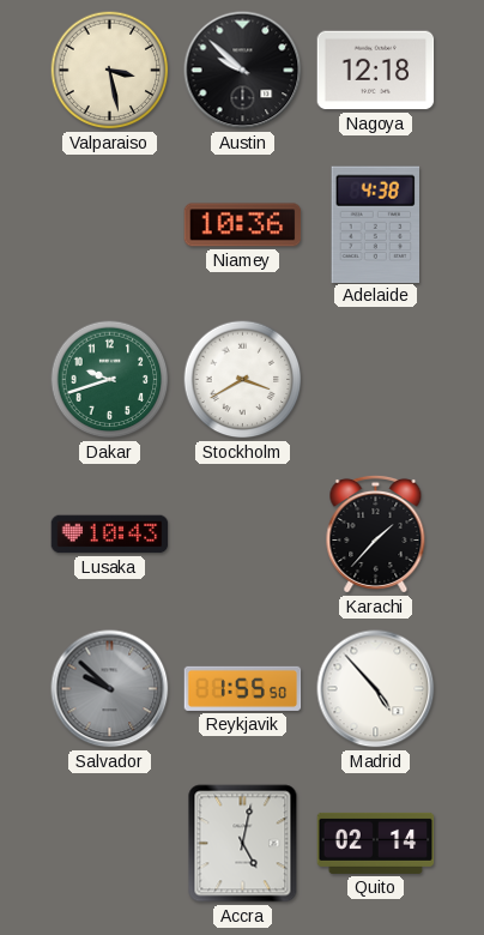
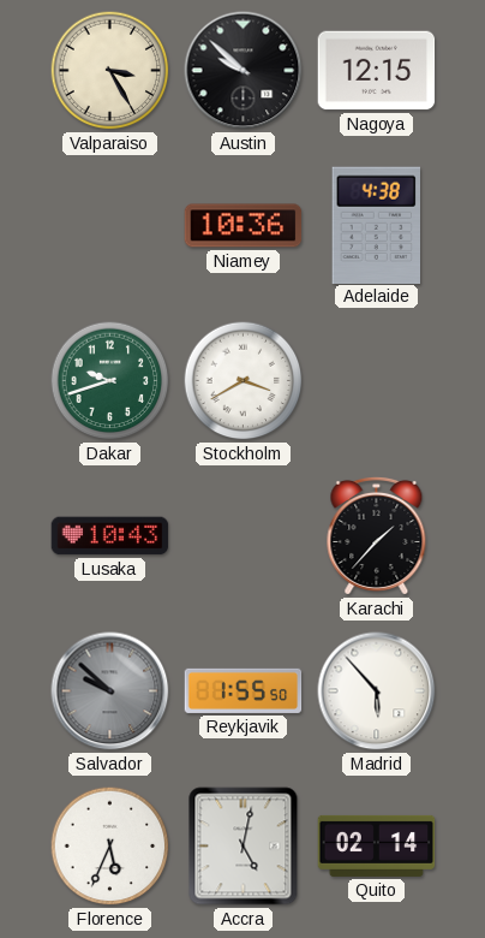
Valparaiso: 3:28 -> 3:25 (110, 71)
Nagoya: 12:18 -> 12:15 (377, 71)
Madrid: 4:53 -> 5:53 (377, 691)
Florence: none -> 5:34 (110, 847)
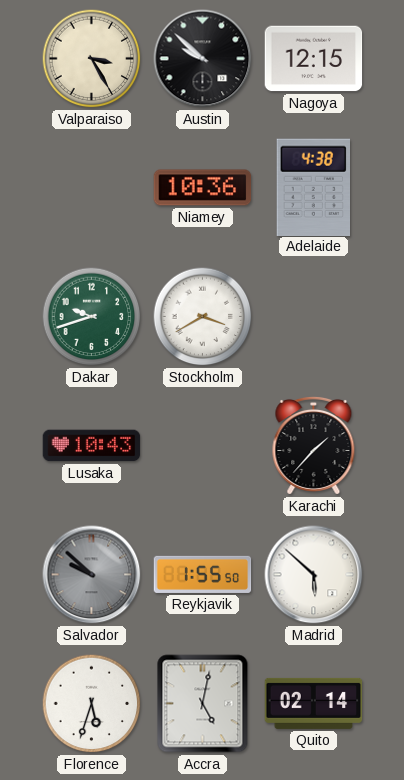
Madrid: 5:53 -> 5:52 (314, 575)
Florence: 5:34 -> 5:33 (92, 704)
